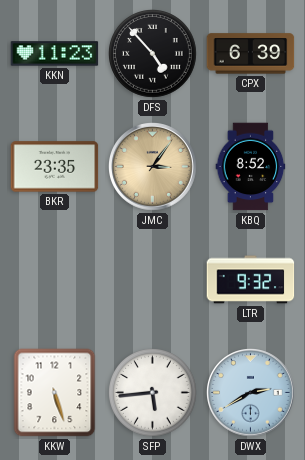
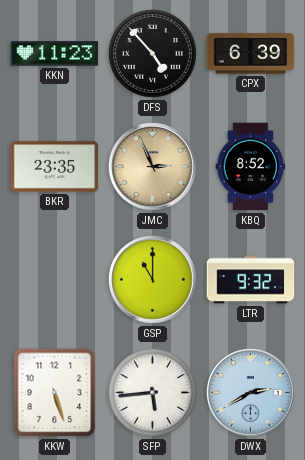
JMC: 3:06 -> 2:56 (153, 167)
GSP: none -> 11:00 (153, 280)
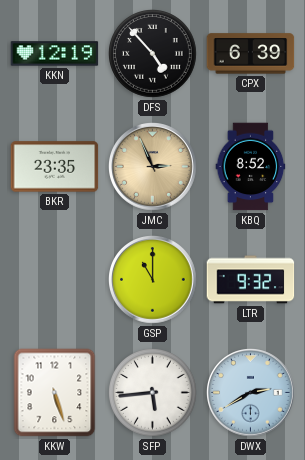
KKN: 11:23 -> 12:19 (55, 54)
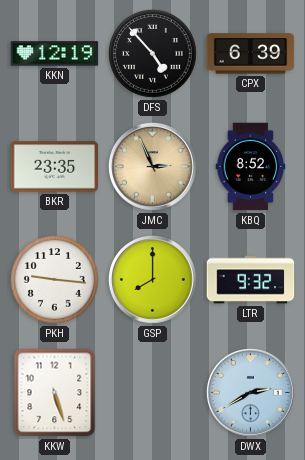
PKH: none -> 9:16 (55, 280)
GSP: 11:00 -> 8:00 (153, 280)
SFP: 5:44 -> none (153, 393)
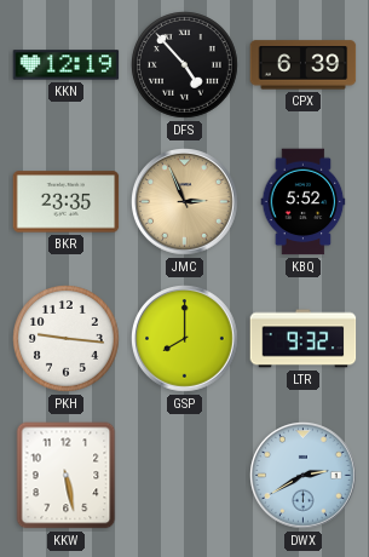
KBQ: 8:52 -> 5:52 (304, 202)
KKW: 5:27 -> 5:28 (67, 476)
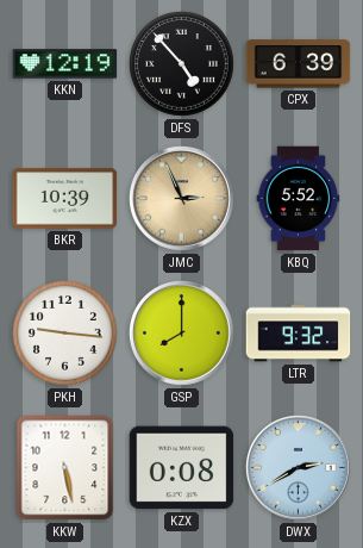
BKR: 23:35 -> 10:39 (65, 199)
KZX: none -> 0:08 (182, 468)
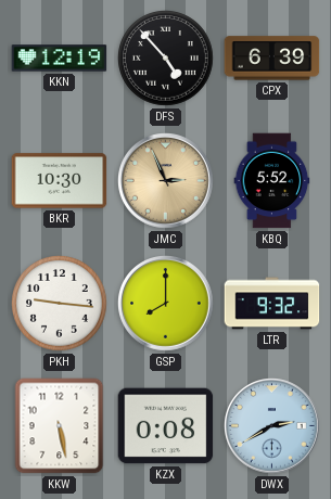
BKR: 10:39 -> 10:30 (60, 181)
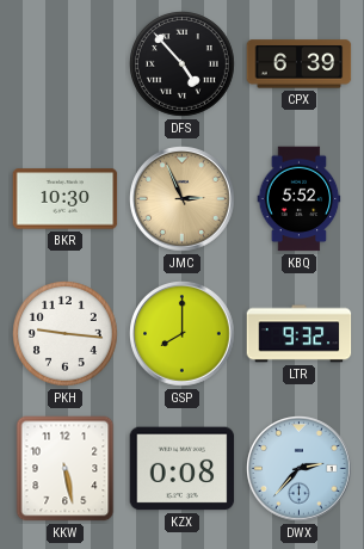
KKN: 12:19 -> none (60, 59)
DWX: 2:40 -> 2:37 (300, 469)
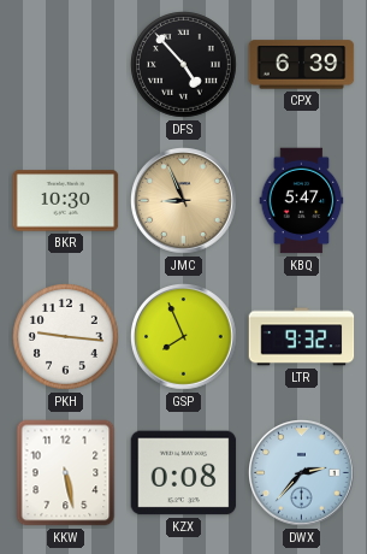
JMC: 2:56 -> 8:56 (184, 201)
KBQ: 5:52 -> 5:47 (302, 201)
GSP: 8:00 -> 7:56 (184, 337)
